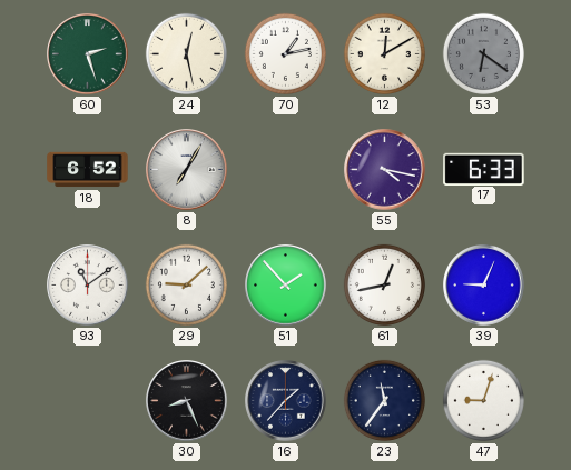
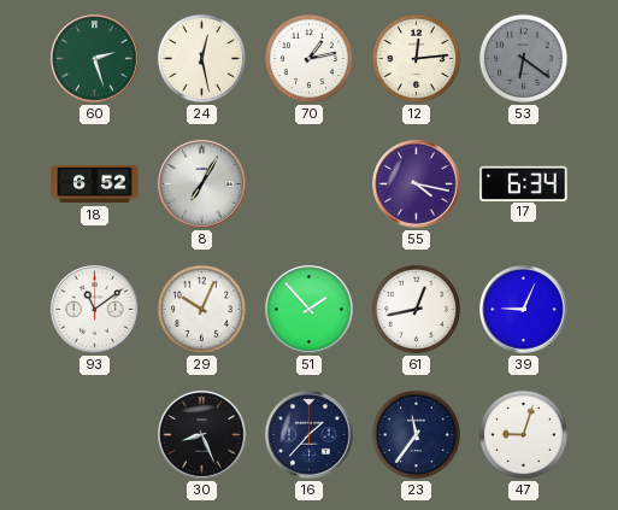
12: 12:10 -> 12:14 (416, 58)
17: 6:33 -> 6:34 (524, 183)
29: 9:08 -> 10:04 (201, 309)
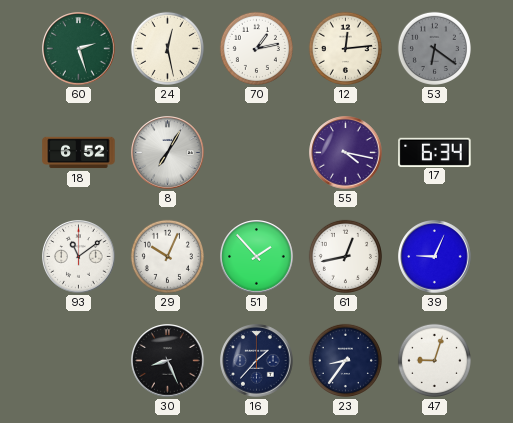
23: 11:36 -> 8:36 (345, 360)
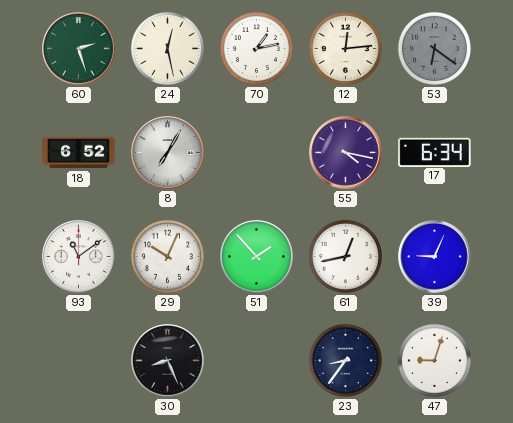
16: 1:37 -> none (257, 361)
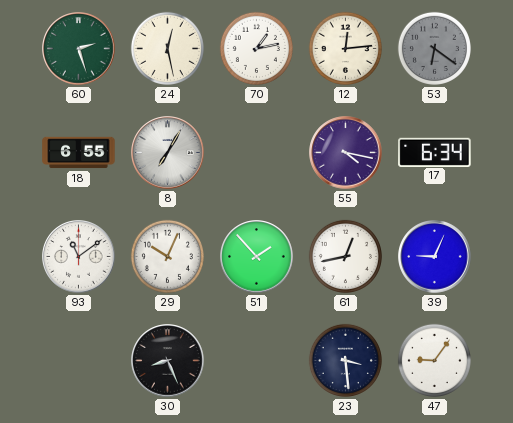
18: 6:52 -> 6:55 (79, 153)
23: 8:36 -> 3:29 (345, 360)
47: 9:03 -> 9:06 (434, 360)
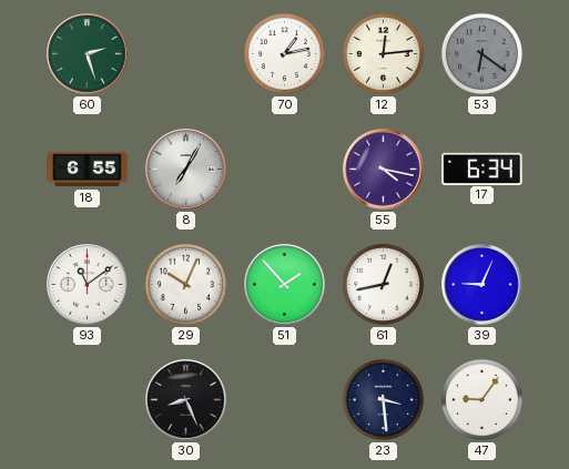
24: 12:28 -> none (167, 48)
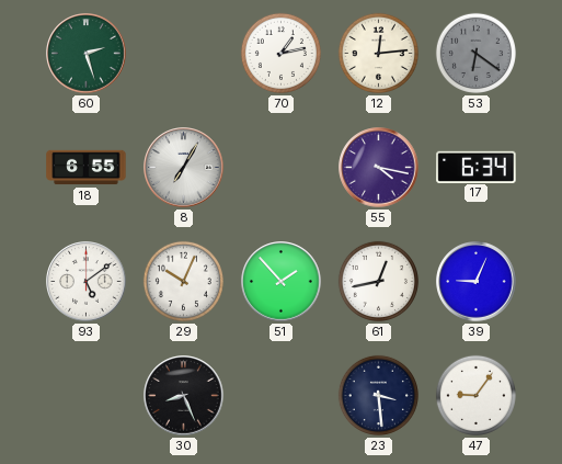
93: 11:09 -> 5:09 (87, 282)
